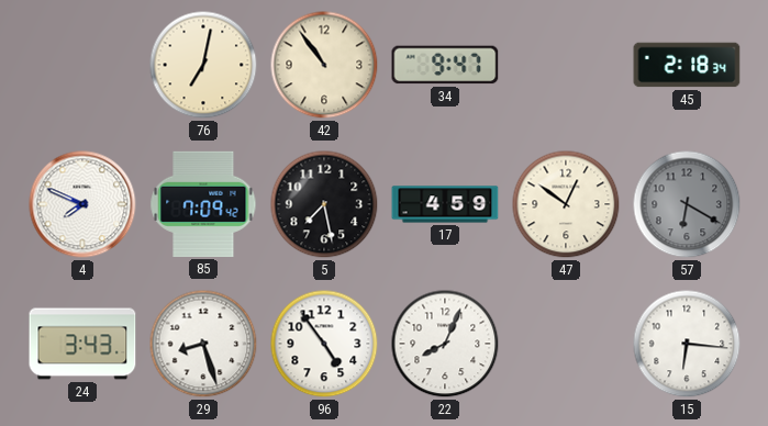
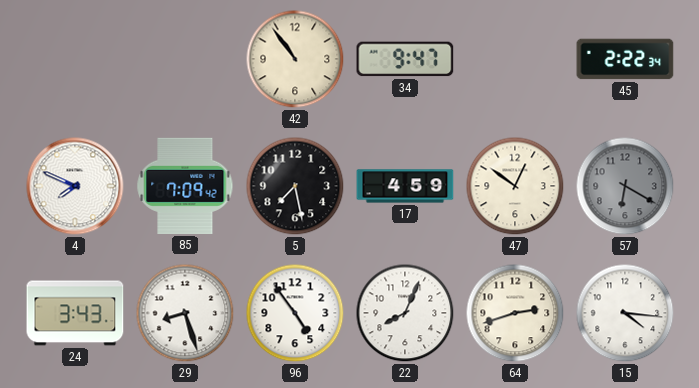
76: 7:02 -> none (203, 65)
45: 2:18 -> 2:22 (625, 59)
64: none -> 2:42 (515, 313)
15: 6:16 -> 4:16 (625, 313)
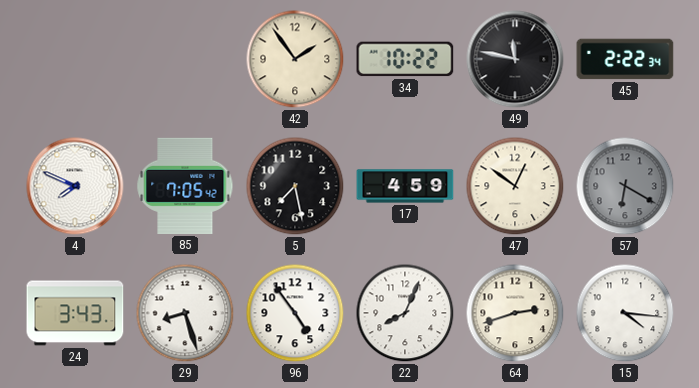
42: 10:54 -> 1:54 (295, 59)
34: 9:47 -> 10:22 (405, 59)
49: none -> 11:47 (515, 59)
85: 7:09 -> 7:05 (185, 186)
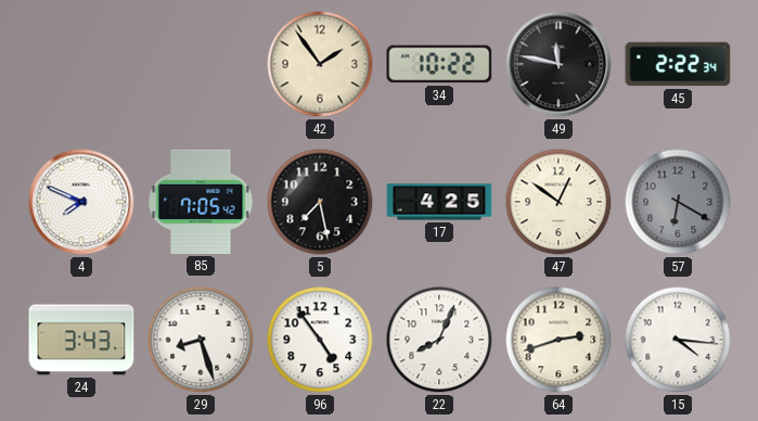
17: 4:59 -> 4:25 (439, 202)
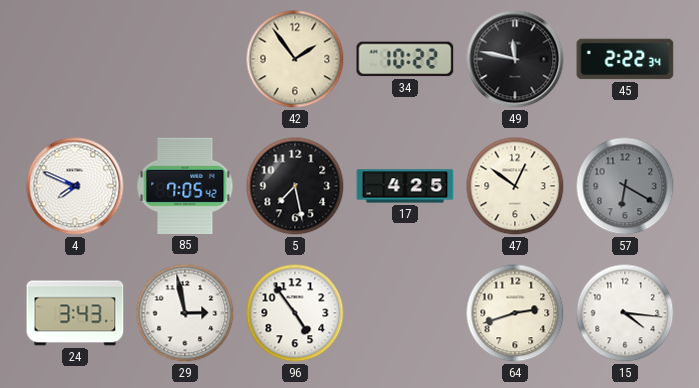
29: 8:27 -> 2:58 (185, 313)
22: 8:04 -> none (439, 340)
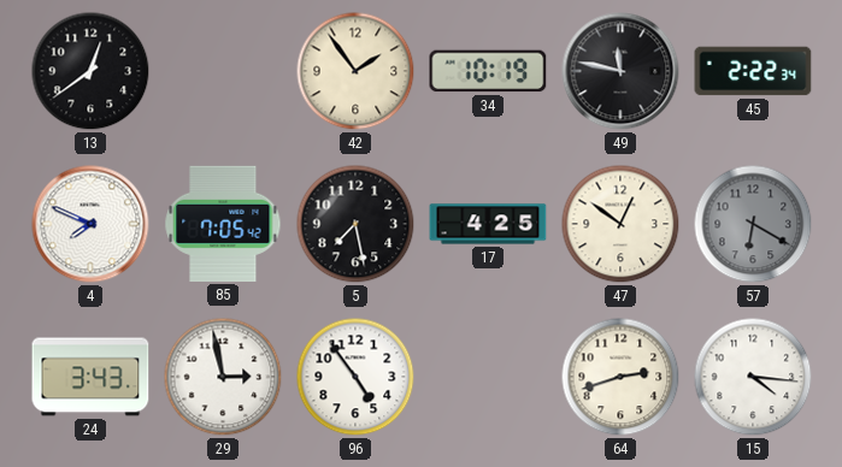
13: none -> 12:39 (90, 71)
34: 10:22 -> 10:19 (488, 71)
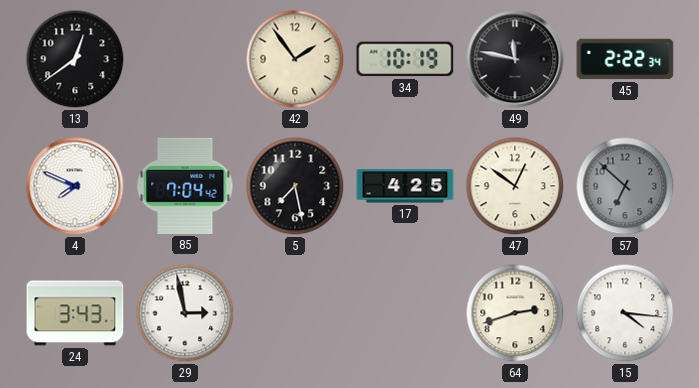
85: 7:05 -> 7:04 (185, 186)
57: 6:20 -> 6:52 (625, 186)
96: 4:54 -> none (355, 377)
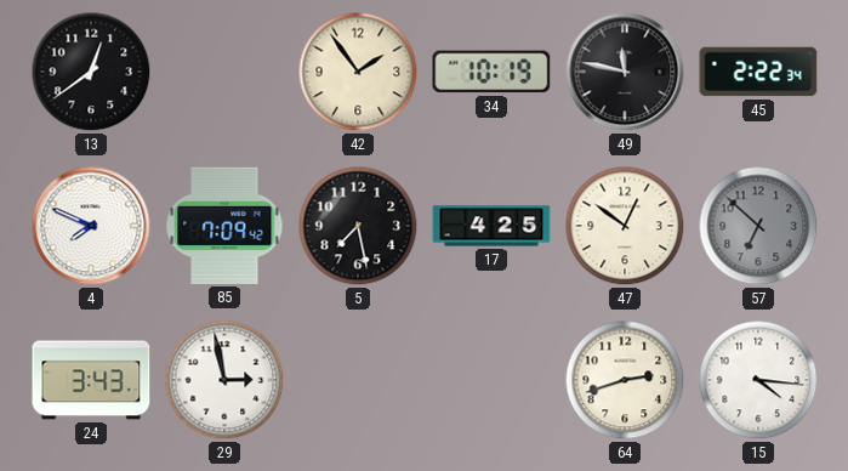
85: 7:04 -> 7:09 (224, 226)
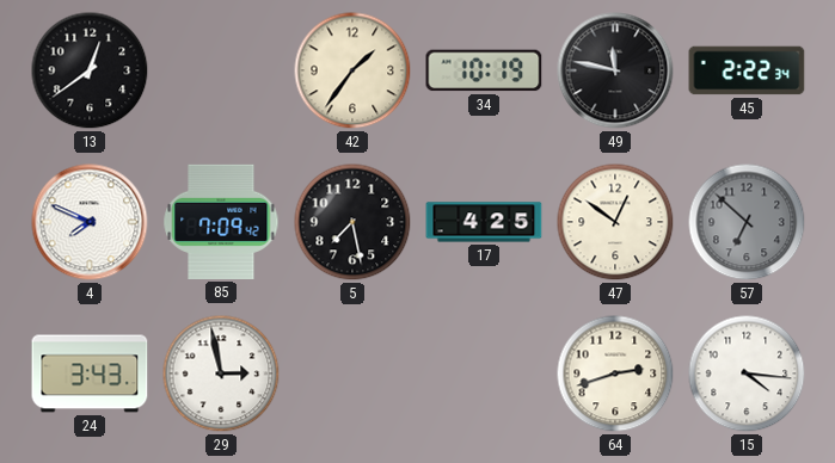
42: 1:54 -> 1:36 (352, 70)
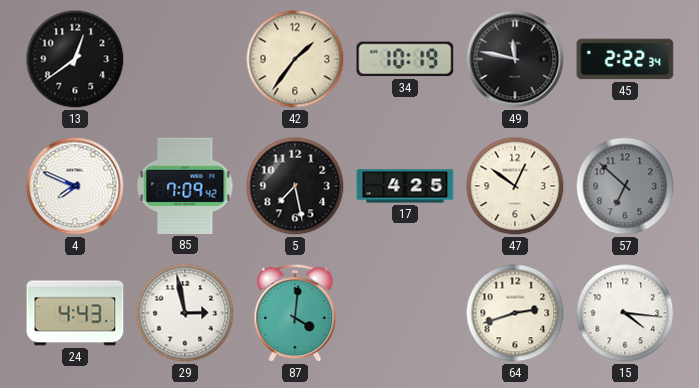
24: 3:43 -> 4:43 (75, 313)
87: none -> 4:01 (295, 313)
